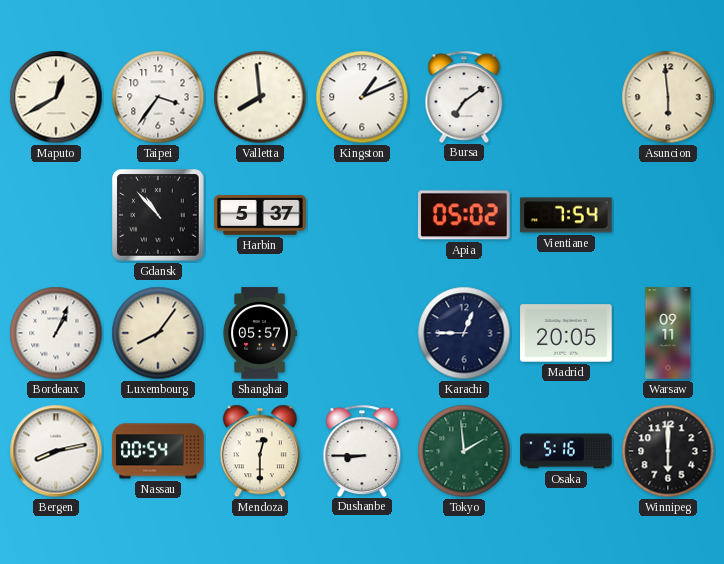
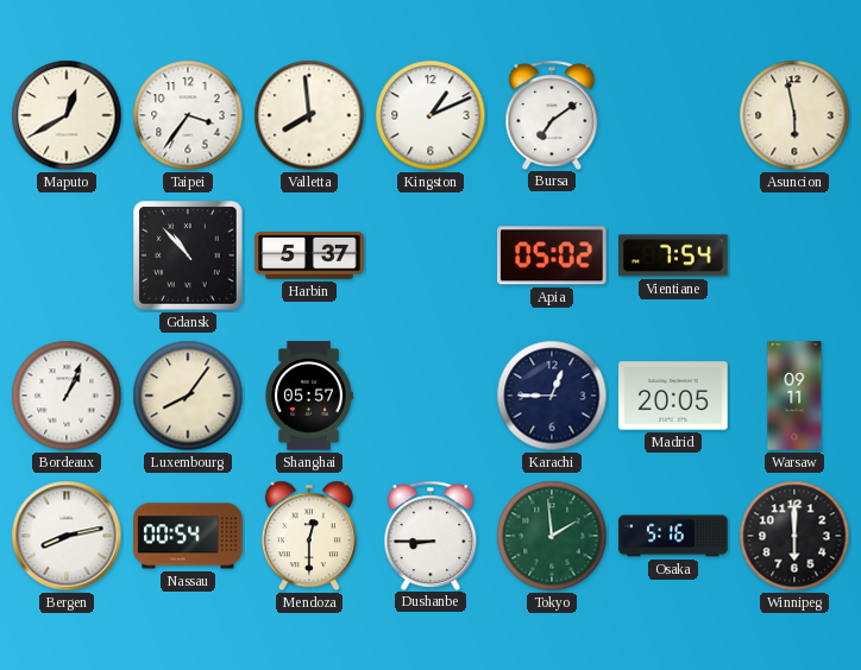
Asuncion: 5:59 -> 5:58 (794, 115)
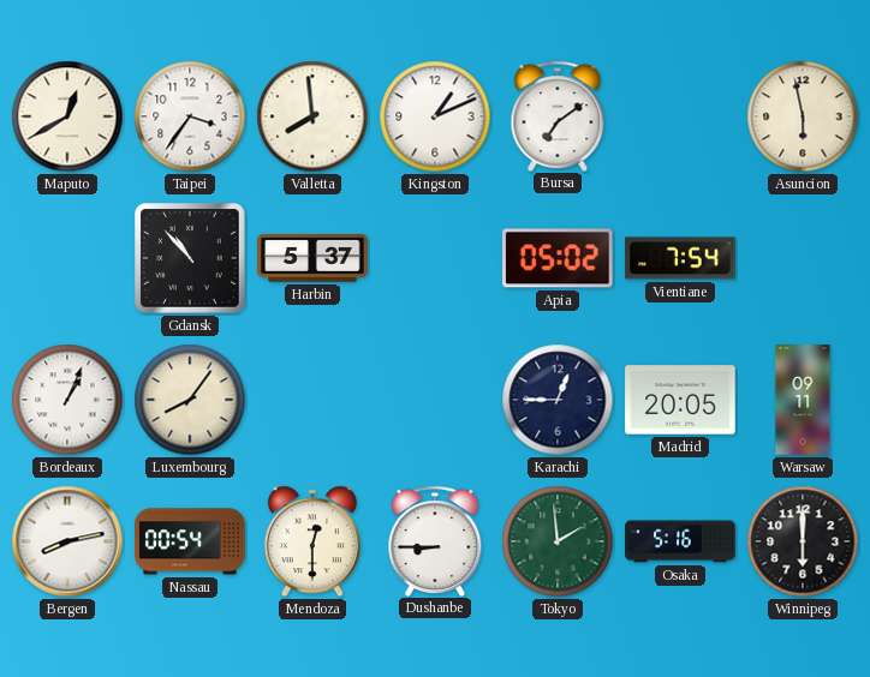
Shanghai: 05:57 -> none (309, 396)
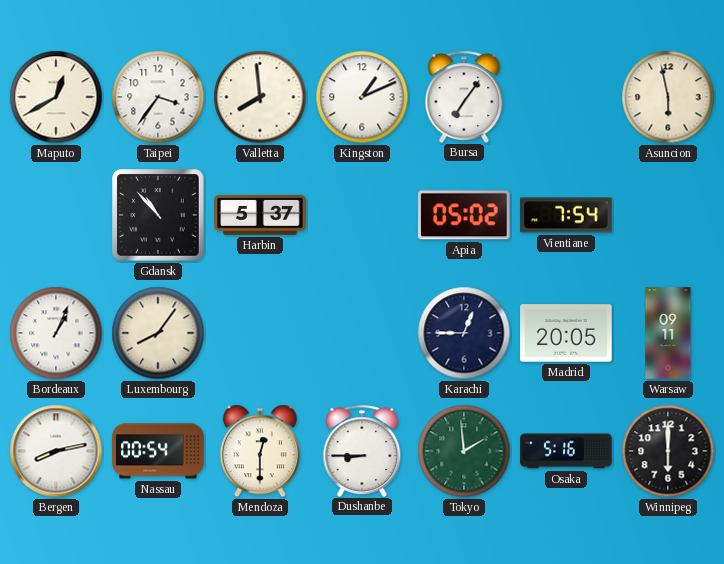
Bursa: 7:09 -> 7:06 (464, 96)
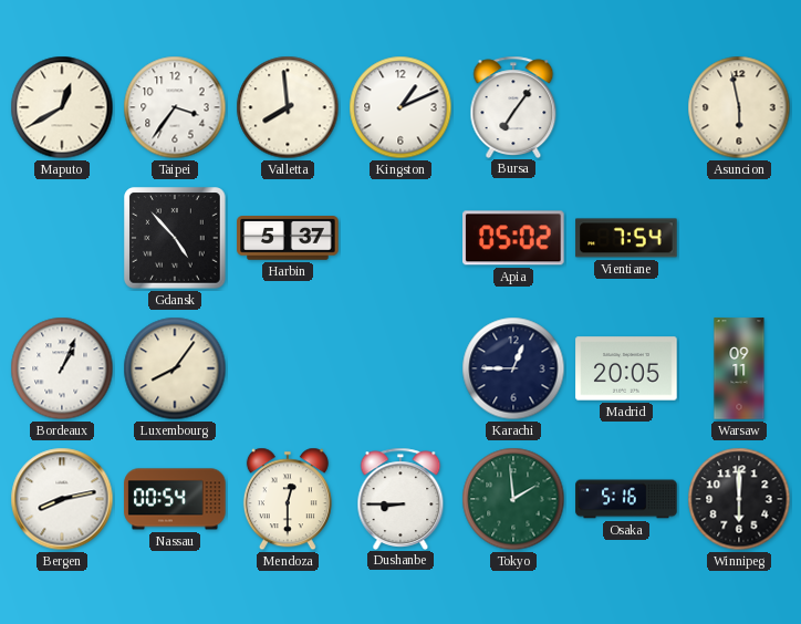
Gdansk: 10:53 -> 4:53 (175, 238)
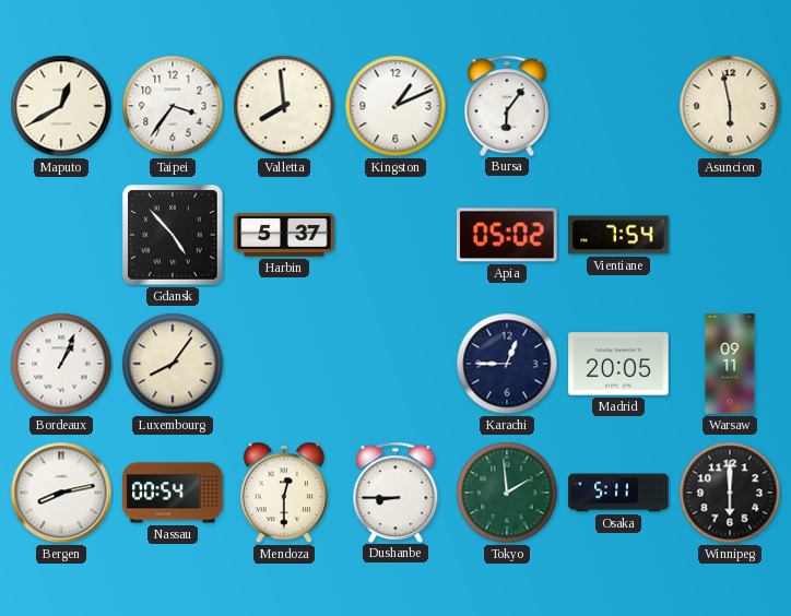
Bursa: 7:06 -> 6:06 (507, 105)
Osaka: 5:16 -> 5:11 (618, 493)
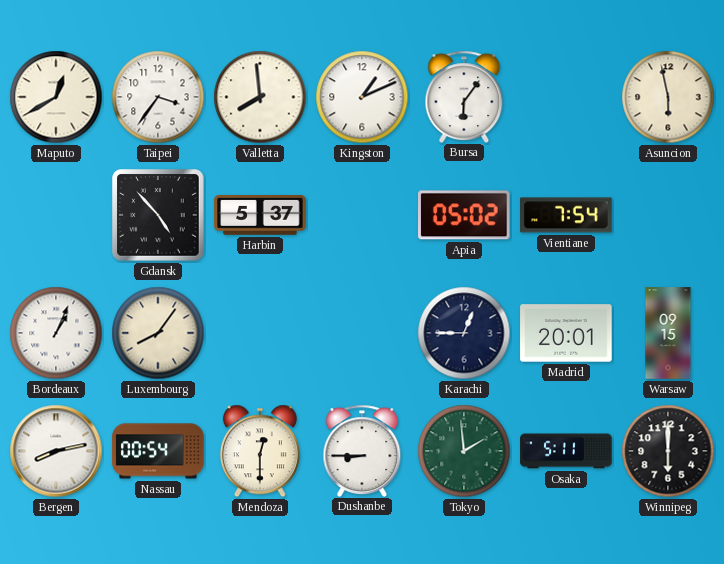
Madrid: 20:05 -> 20:01 (566, 333)
Warsaw: 09:11 -> 09:15 (668, 333)
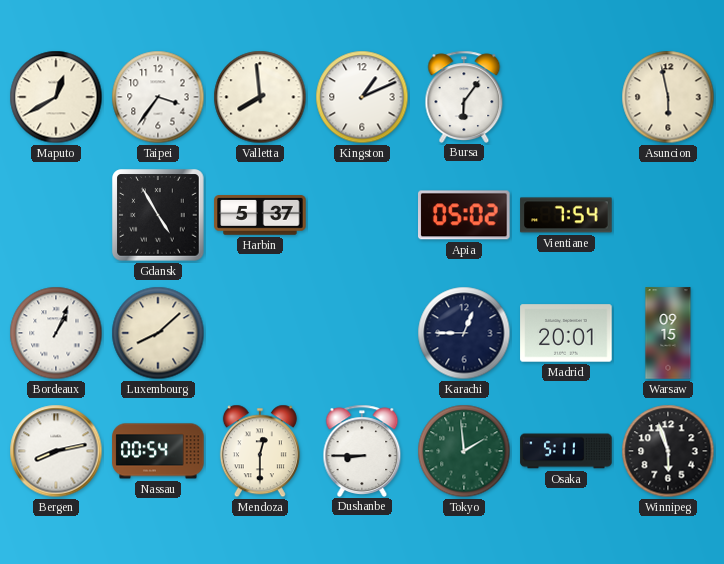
Gdansk: 4:53 -> 4:55 (158, 215)
Luxembourg: 8:06 -> 8:08 (158, 333)
Winnipeg: 6:00 -> 5:57 (668, 451)
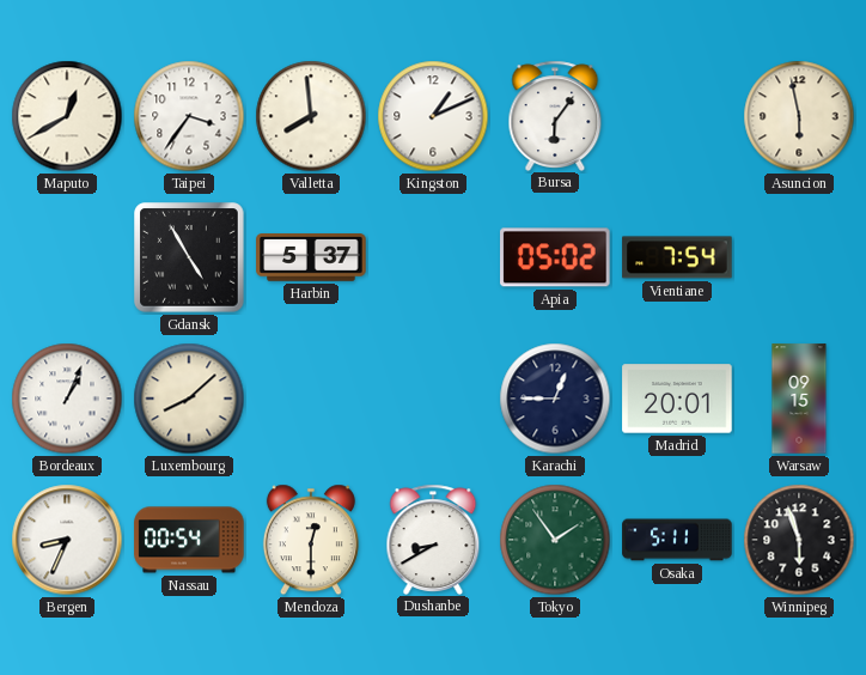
Bergen: 8:13 -> 8:34 (67, 540)
Dushanbe: 8:45 -> 8:40 (433, 539)
Tokyo: 1:59 -> 1:54 (555, 540)
